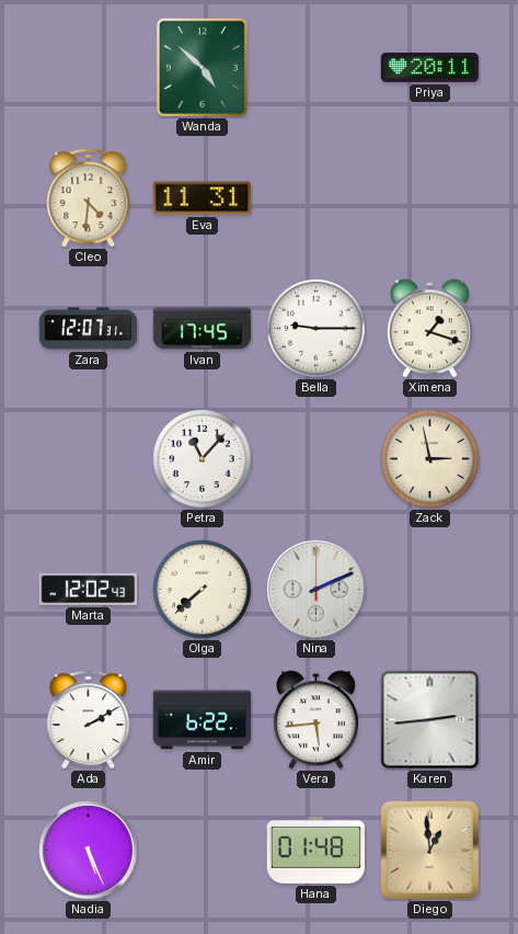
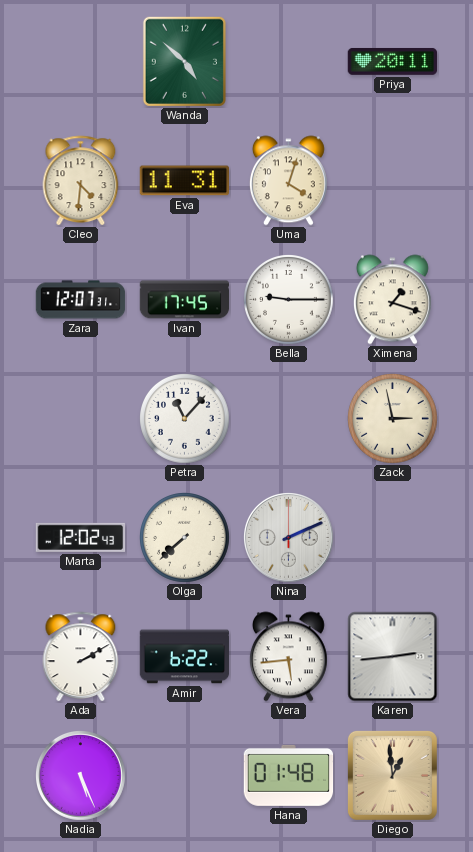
Uma: none -> 4:03 (288, 181)
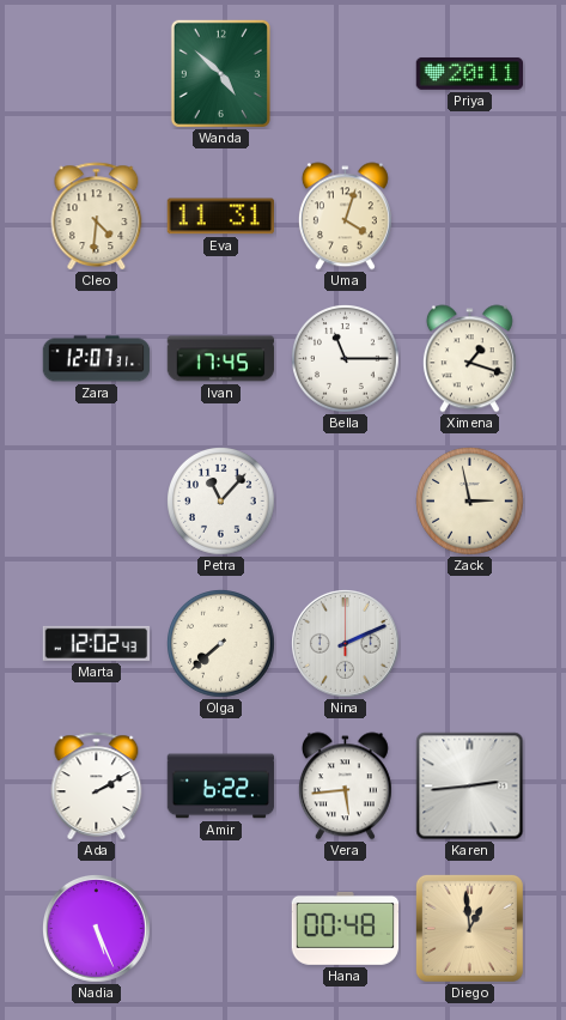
Bella: 9:15 -> 11:15 (346, 359)
Hana: 01:48 -> 00:48 (346, 928)
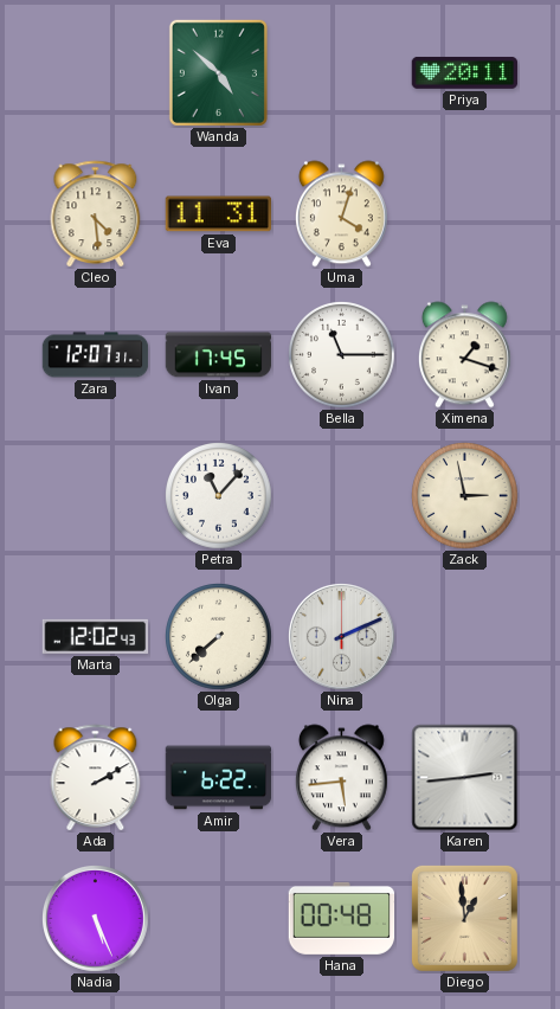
Cleo: 4:31 -> 4:29 (96, 214)
